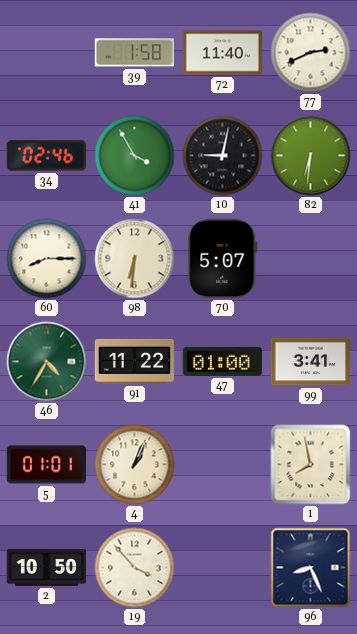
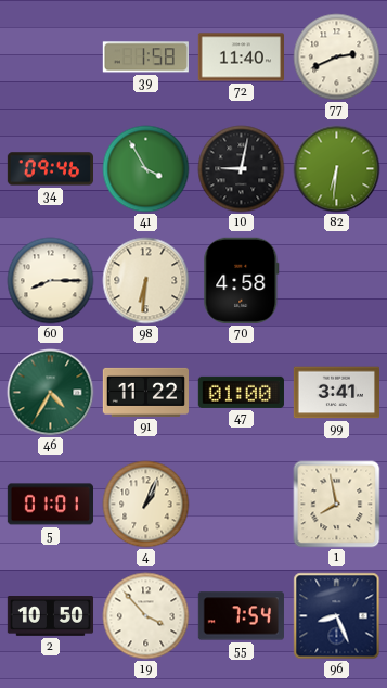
34: 02:46 -> 09:46 (50, 169)
70: 5:07 -> 4:58 (242, 280)
55: none -> 7:54 (241, 616)
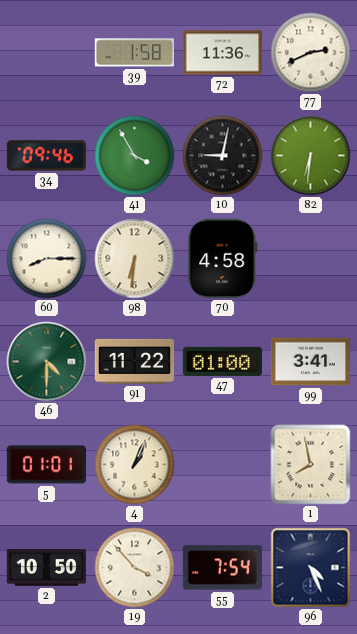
72: 11:40 -> 11:36 (222, 53)
46: 4:35 -> 4:30 (47, 362)
96: 8:26 -> 4:26 (311, 568)
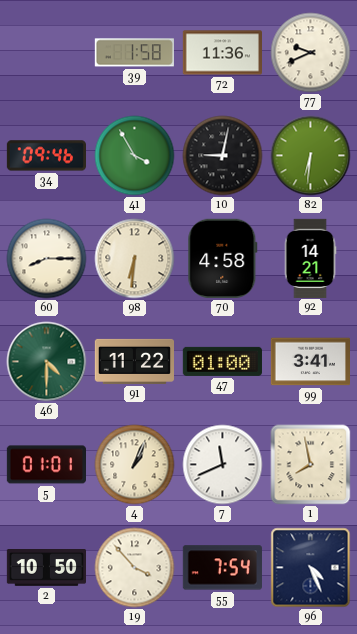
77: 2:41 -> 9:41 (311, 53)
92: none -> 14:21 (310, 258)
7: none -> 11:41 (223, 465)
